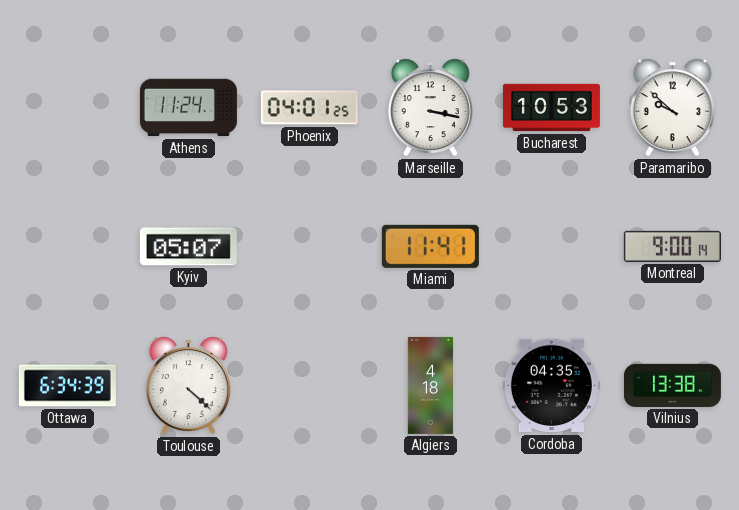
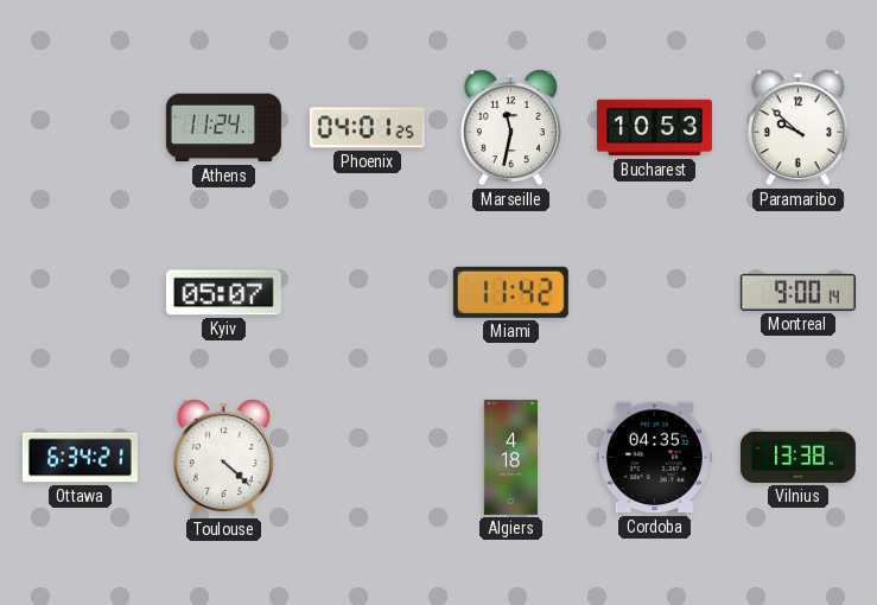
Marseille: 3:17 -> 11:32 (510, 128)
Miami: 11:41 -> 11:42 (510, 292)
Ottawa: 6:34:39 -> 6:34:21 (80, 458)
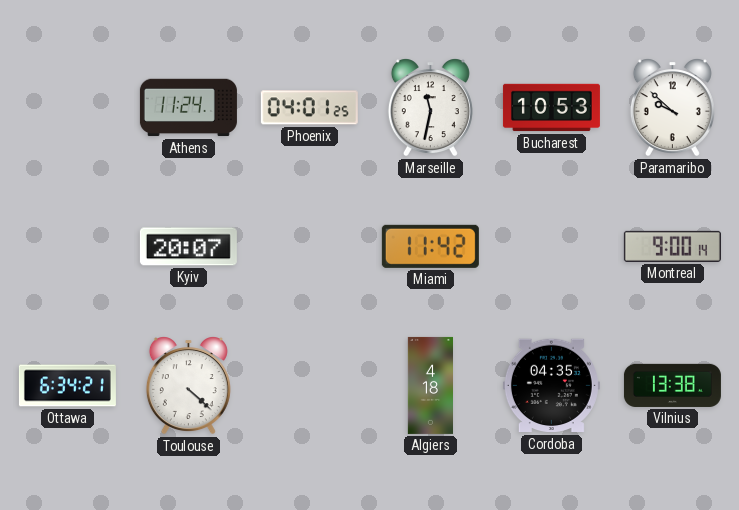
Kyiv: 05:07 -> 20:07 (188, 247)
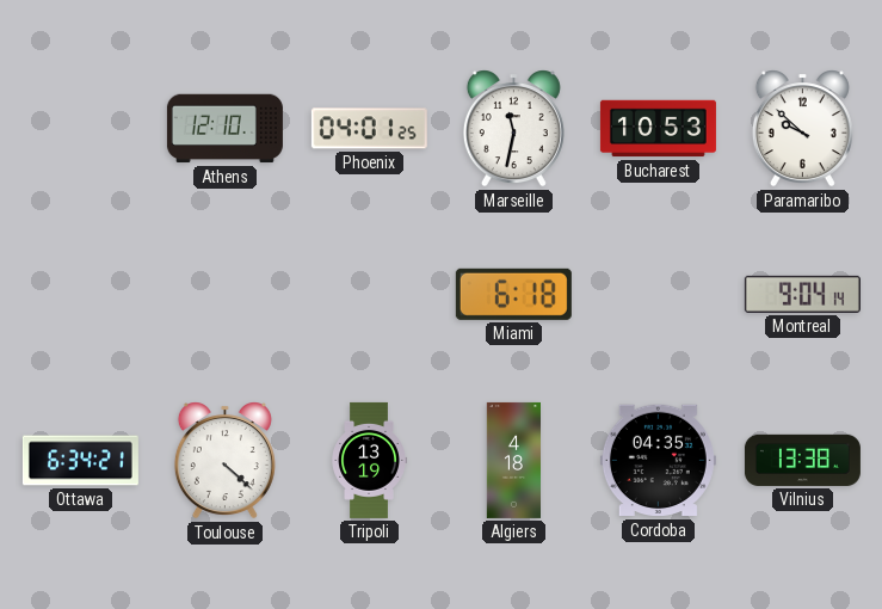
Athens: 11:24 -> 12:10 (224, 129)
Kyiv: 20:07 -> none (188, 247)
Miami: 11:42 -> 6:18 (513, 294)
Montreal: 9:00 -> 9:04 (802, 294)
Tripoli: none -> 13:19 (369, 460)
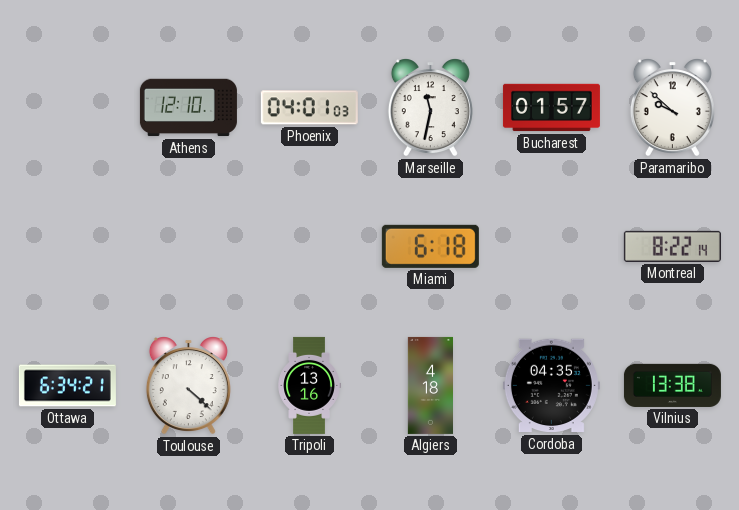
Phoenix: 04:01:25 -> 04:01:03 (309, 108)
Bucharest: 10:53 -> 01:57 (551, 108)
Montreal: 9:04 -> 8:22 (672, 246)
Tripoli: 13:19 -> 13:16 (309, 385)
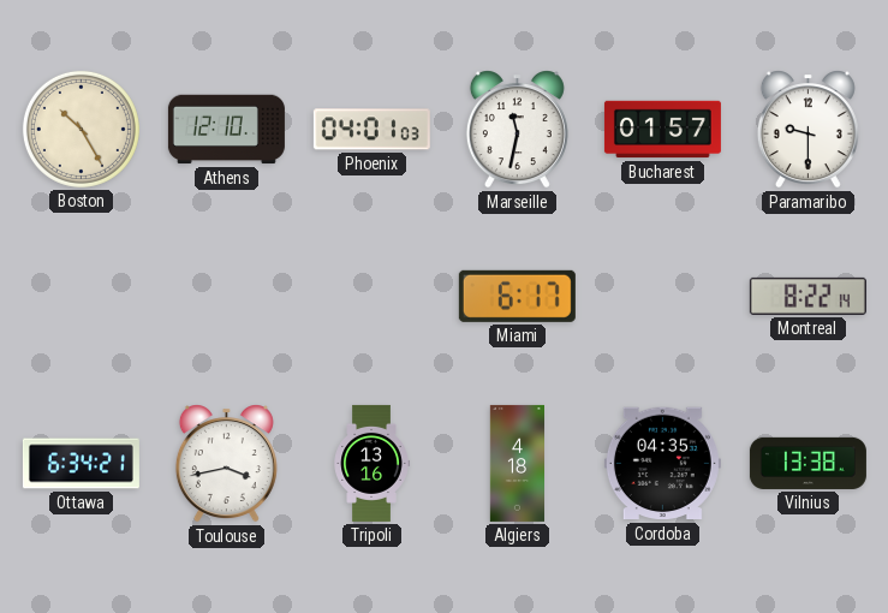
Boston: none -> 10:25 (81, 129)
Paramaribo: 9:52 -> 9:30 (807, 130)
Miami: 6:18 -> 6:17 (517, 296)
Toulouse: 4:22 -> 3:43 (226, 464)
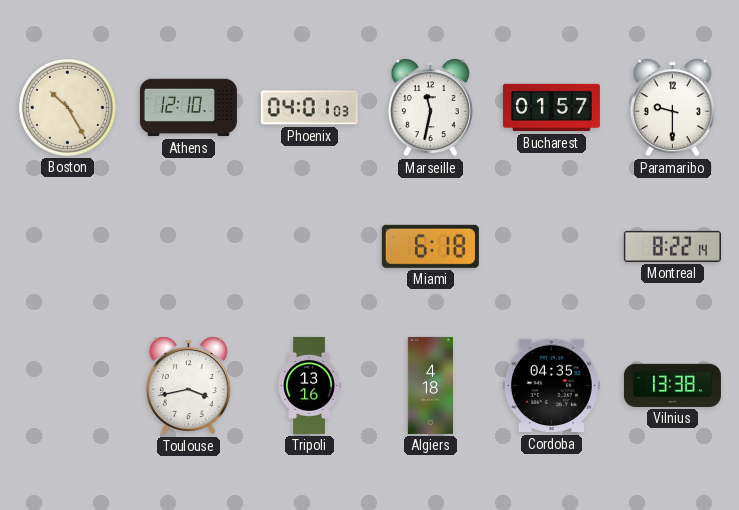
Miami: 6:17 -> 6:18 (430, 246)
Ottawa: 6:34 -> none (81, 464)
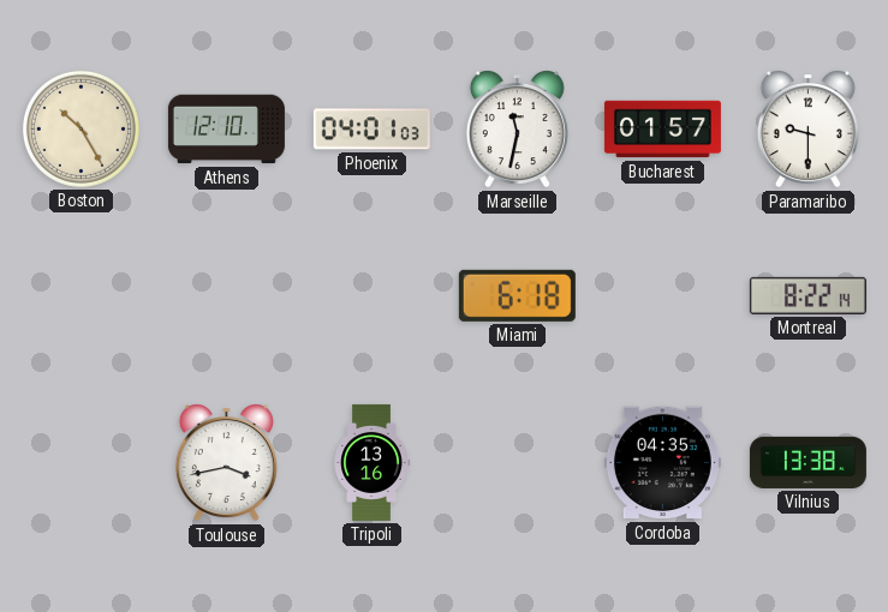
Algiers: 4:18 -> none (431, 385)
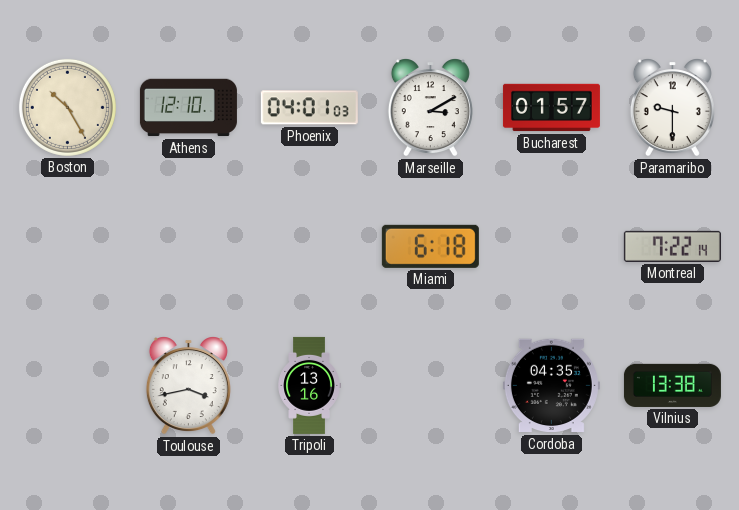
Marseille: 11:32 -> 3:10 (430, 108)
Montreal: 8:22 -> 7:22 (672, 246)
